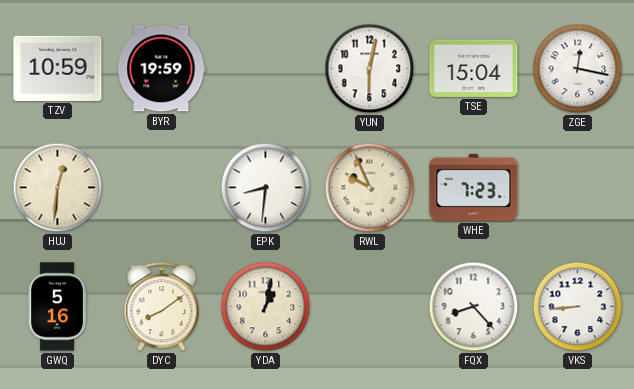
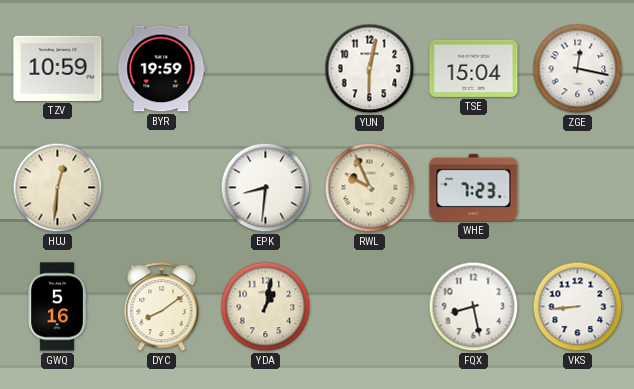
FQX: 8:23 -> 8:28 (474, 307)
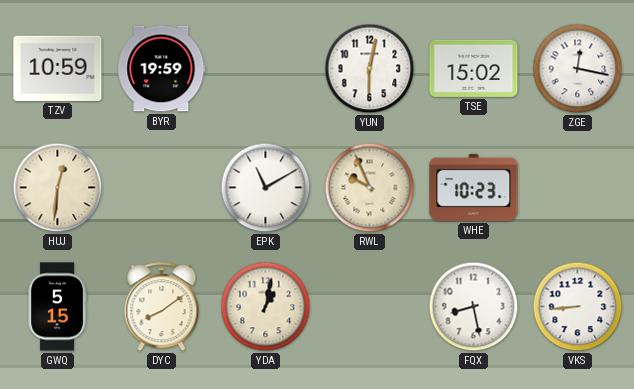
TSE: 15:04 -> 15:02 (474, 68)
EPK: 8:31 -> 11:10 (266, 188)
WHE: 7:23 -> 10:23 (474, 187)
GWQ: 5:16 -> 5:15 (57, 307)
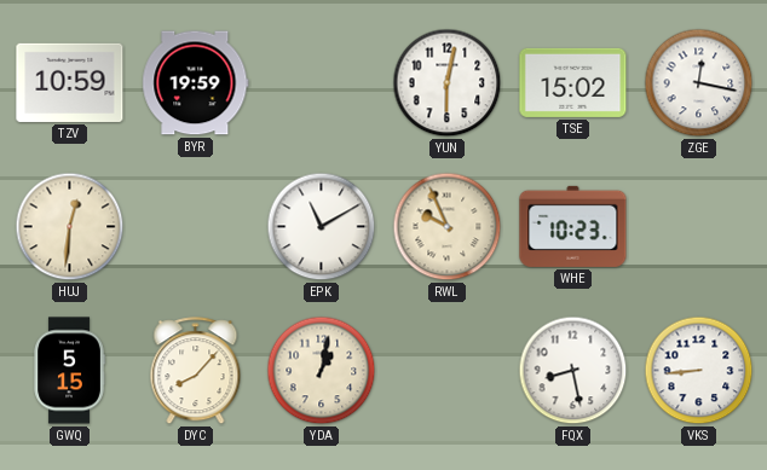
DYC: 8:09 -> 8:07 (196, 371)
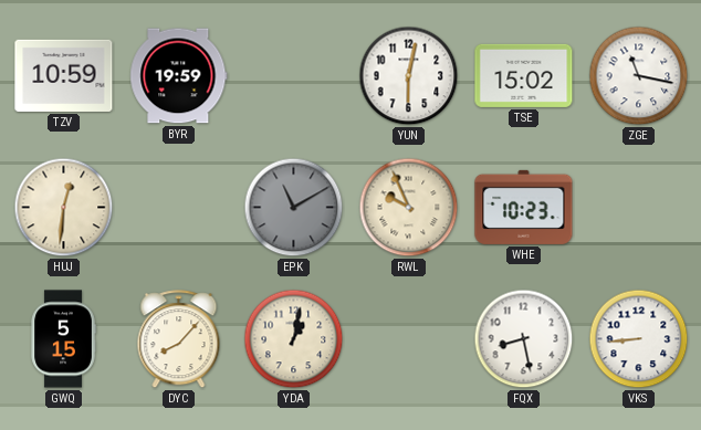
ZGE: 12:17 -> 11:17 (639, 76)
EPK dial: white -> grey (294, 208)
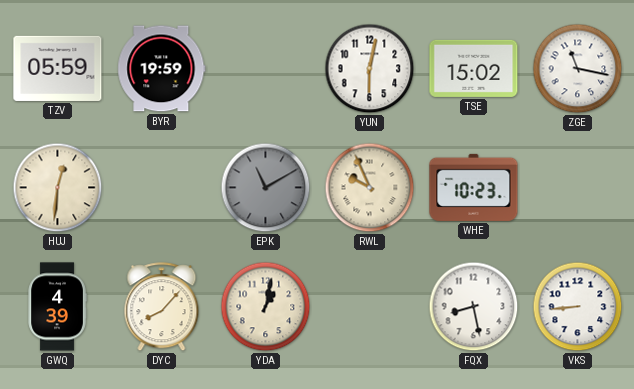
TZV: 10:59 -> 05:59 (58, 68)
GWQ: 5:15 -> 4:39 (57, 307)
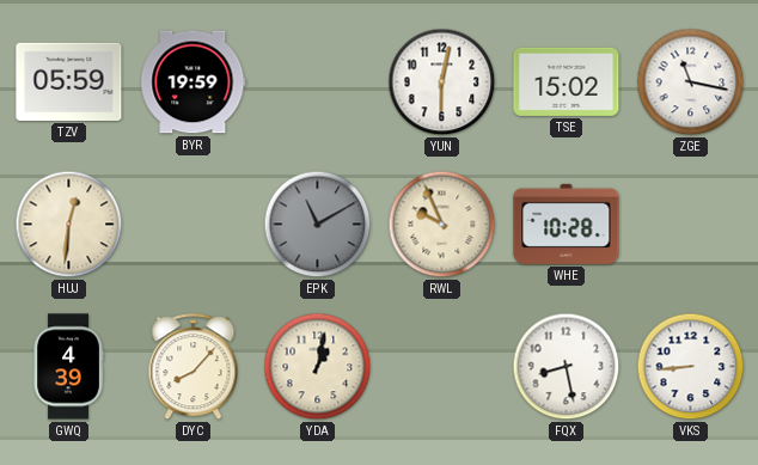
WHE: 10:23 -> 10:28 (567, 224)
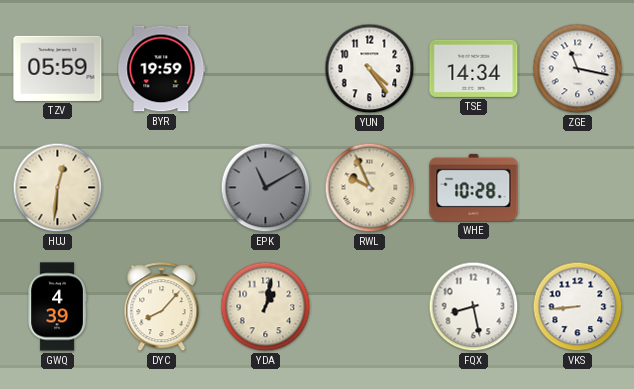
YUN: 6:02 -> 4:24 (370, 69)
TSE: 15:02 -> 14:34 (474, 68)
